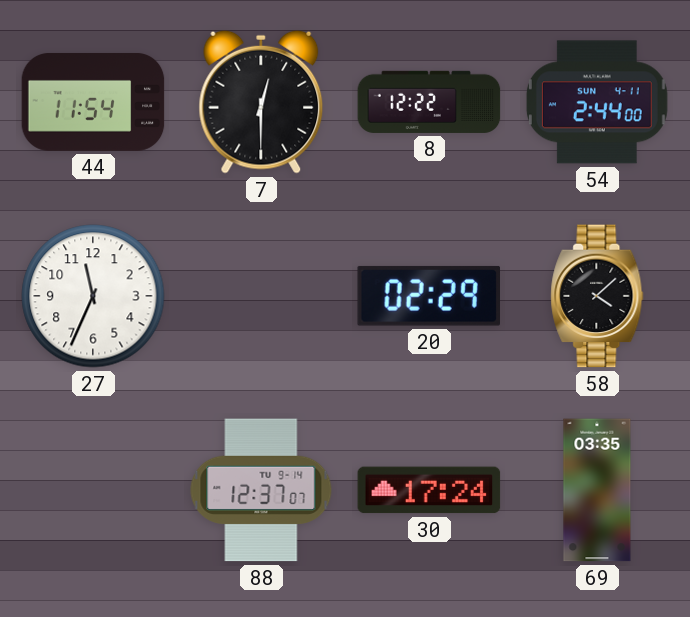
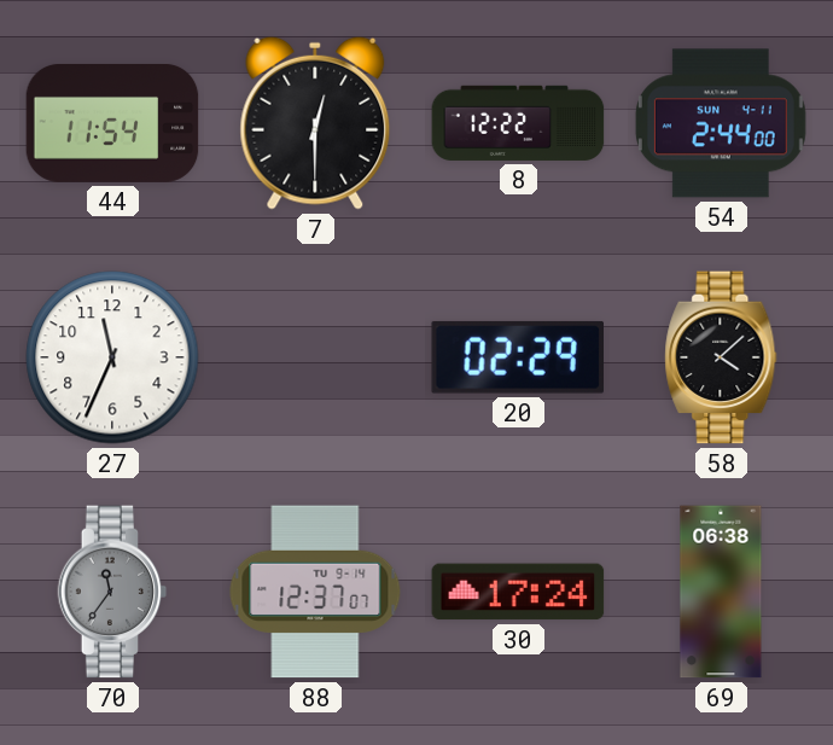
70: none -> 11:36 (112, 592)
69: 03:35 -> 06:38 (721, 592)
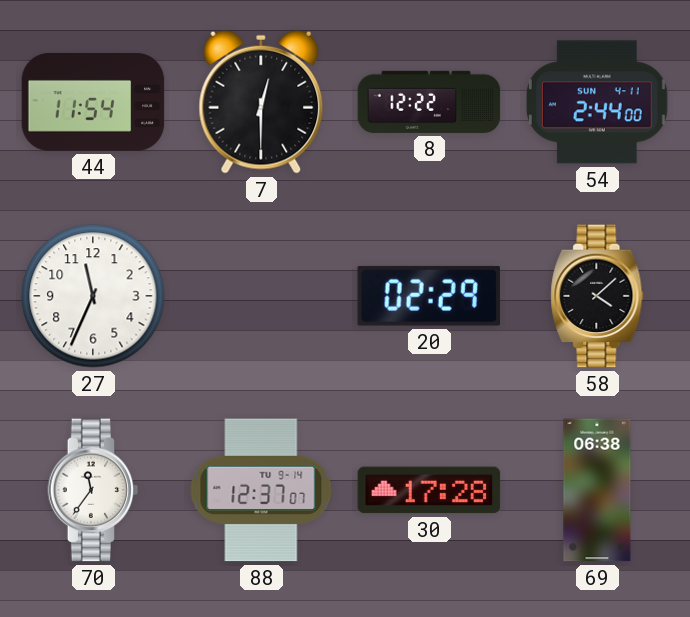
70 dial: grey -> white (93, 490)
30: 17:24 -> 17:28 (429, 490)
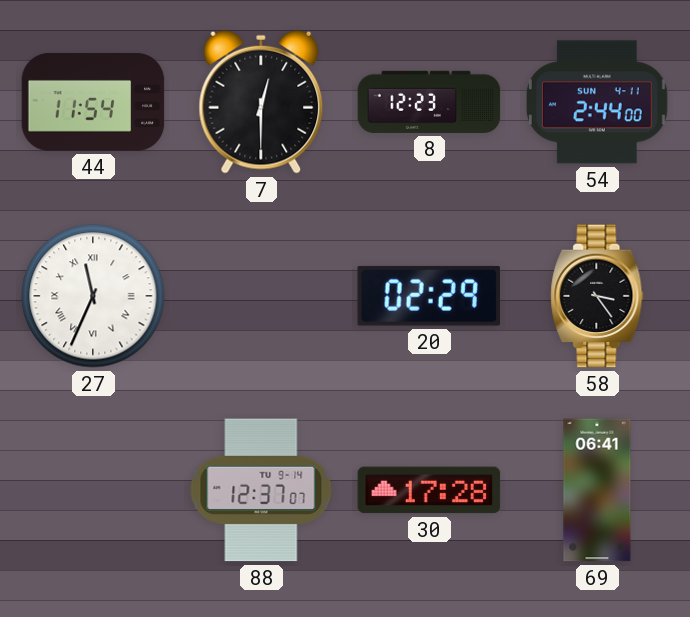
8: 12:22 -> 12:23 (429, 102)
27 numerals: Arabic -> Roman (93, 296)
58: 4:08 -> 3:24 (597, 296)
70: 11:36 -> none (93, 490)
69: 06:38 -> 06:41 (597, 490)
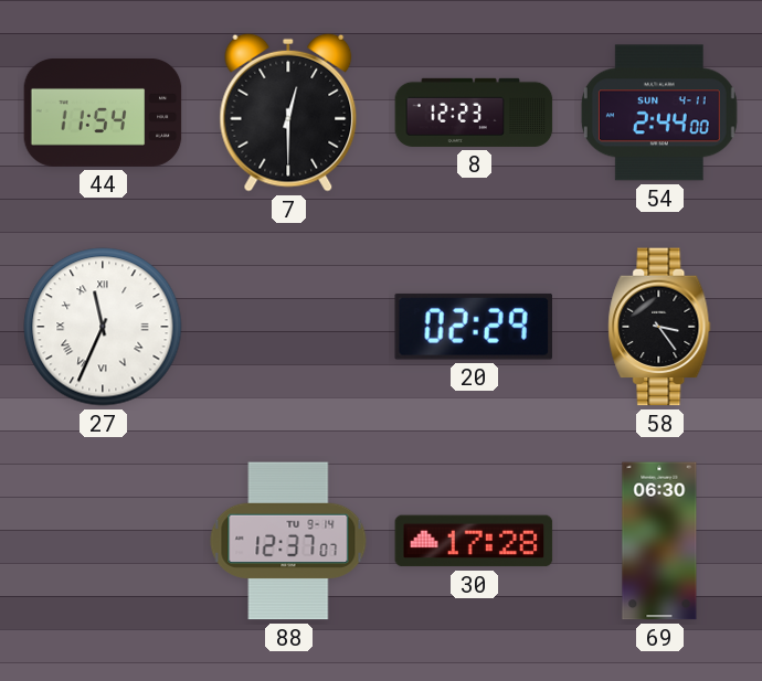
69: 06:41 -> 06:30 (659, 541)
